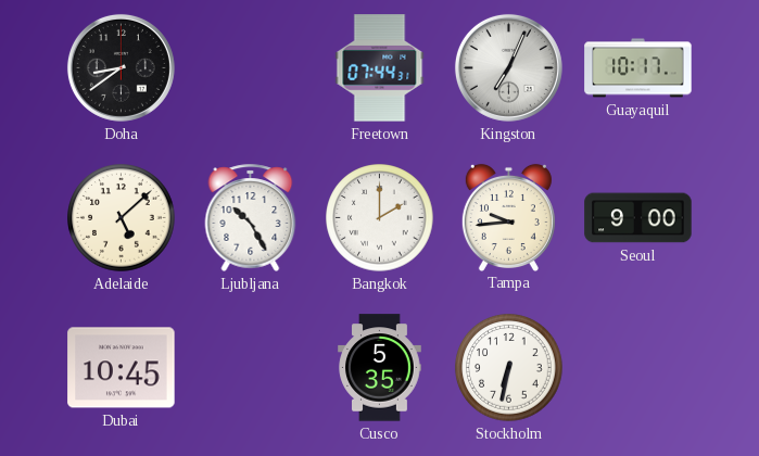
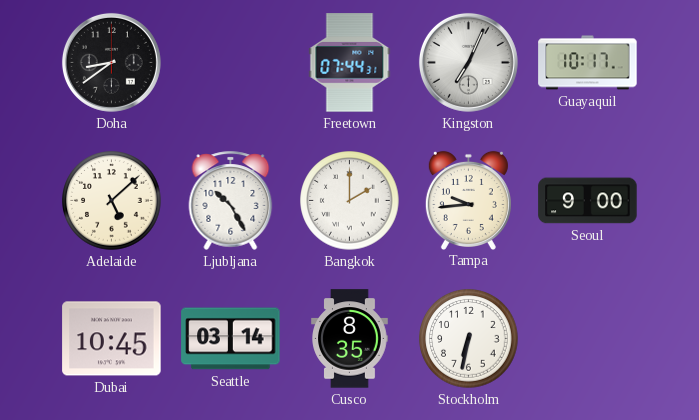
Seattle: none -> 03:14 (231, 339)
Cusco: 5:35 -> 8:35 (350, 339)
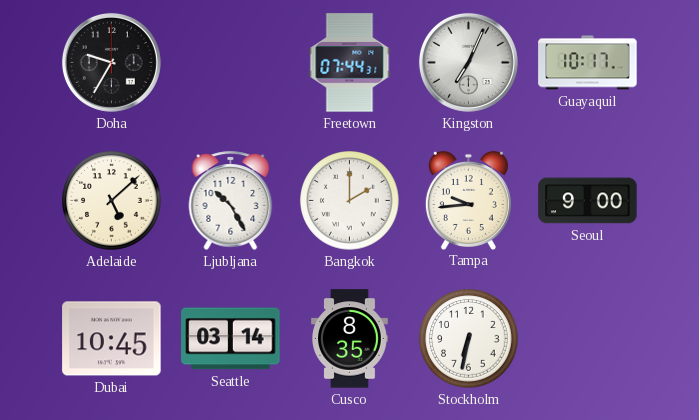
Doha: 8:39 -> 9:35 (111, 62)
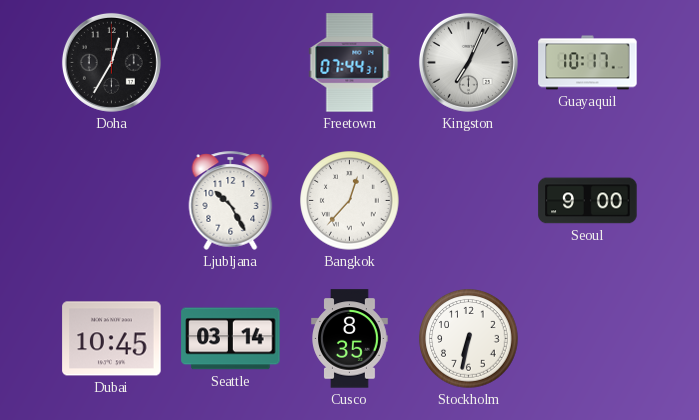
Doha: 9:35 -> 12:35 (111, 62)
Adelaide: 5:08 -> none (112, 201)
Bangkok: 2:00 -> 12:37 (350, 201)
Tampa: 9:44 -> none (468, 200)
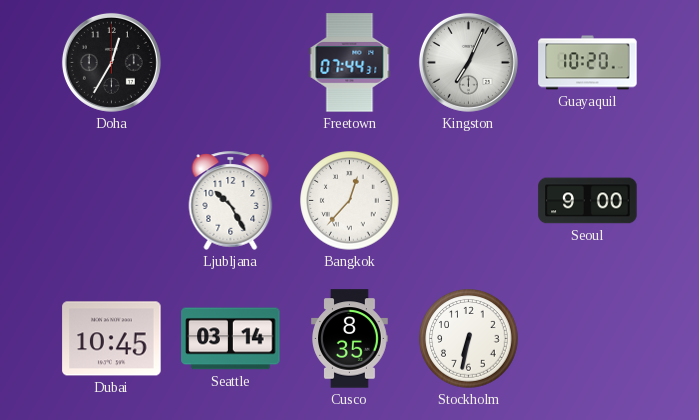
Guayaquil: 10:17 -> 10:20 (588, 63)
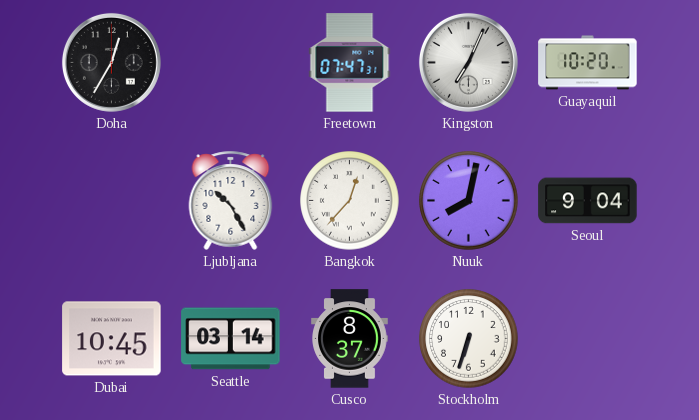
Freetown: 07:44 -> 07:47 (350, 63)
Nuuk: none -> 8:02 (469, 201)
Seoul: 9:00 -> 9:04 (588, 201)
Cusco: 8:35 -> 8:37 (350, 339)
Stockholm: 6:32 -> 6:33 (469, 339)
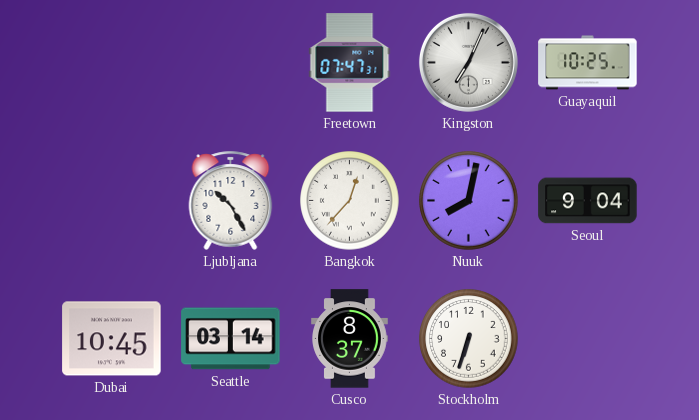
Doha: 12:35 -> none (111, 62)
Guayaquil: 10:20 -> 10:25 (588, 63)
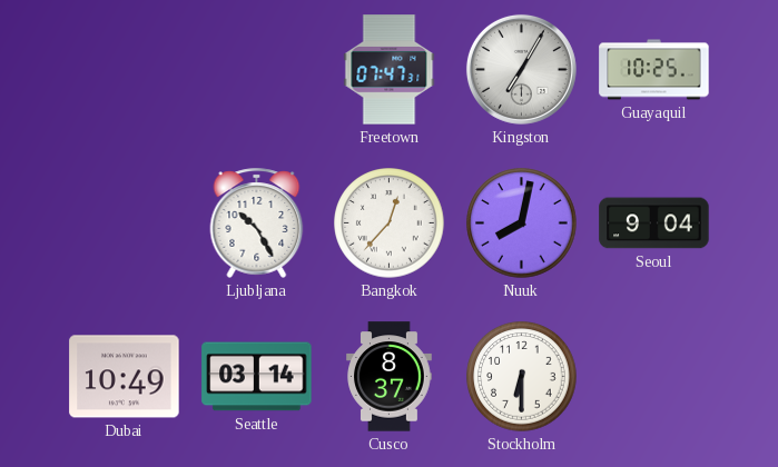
Kingston: 7:04 -> 7:05 (521, 69)
Dubai: 10:45 -> 10:49 (125, 377)
Stockholm: 6:33 -> 6:30 (522, 377)
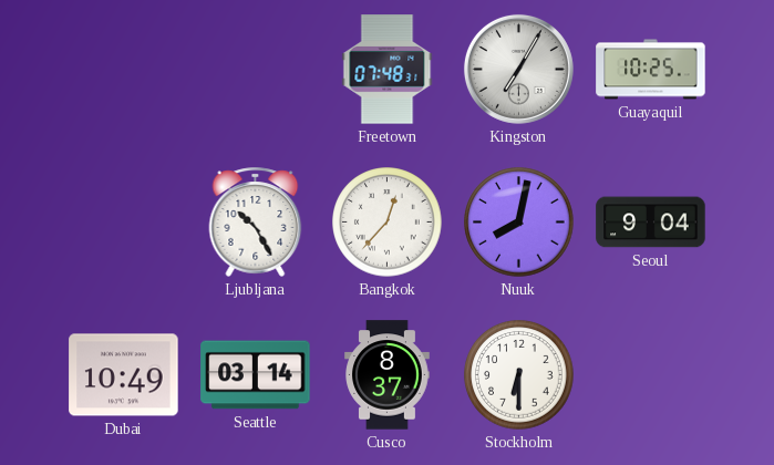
Freetown: 07:47 -> 07:48 (388, 70)
